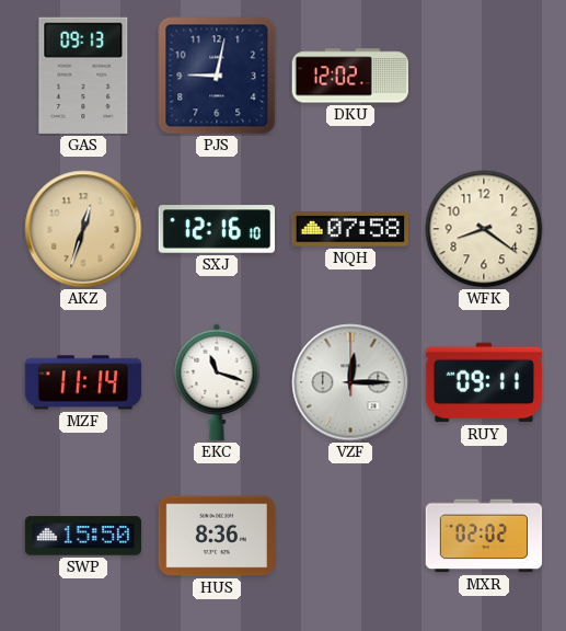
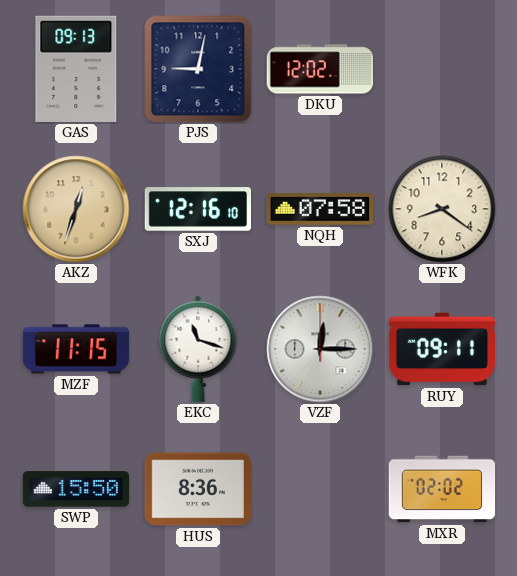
MZF: 11:14 -> 11:15 (76, 349)
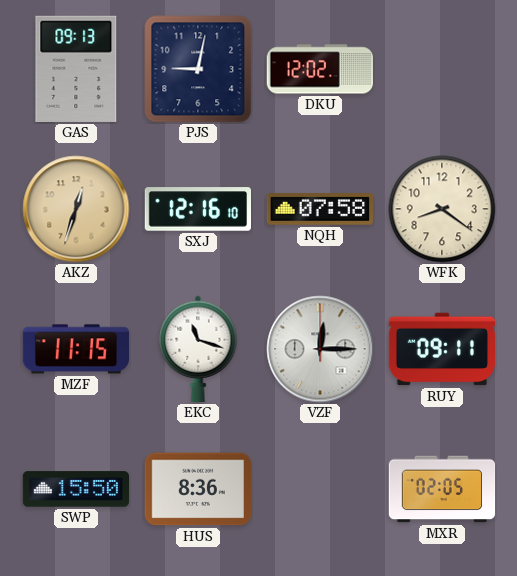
MXR: 02:02 -> 02:05 (442, 489)
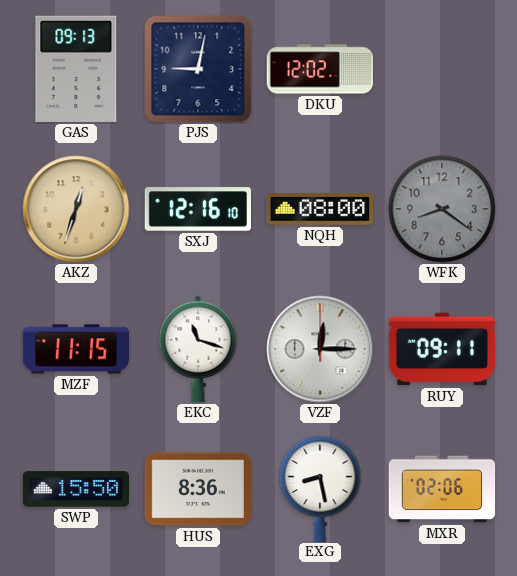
NQH: 07:58 -> 08:00 (319, 209)
WFK dial: cream -> grey (442, 209)
EXG: none -> 8:28 (320, 488)
MXR: 02:05 -> 02:06 (442, 489)
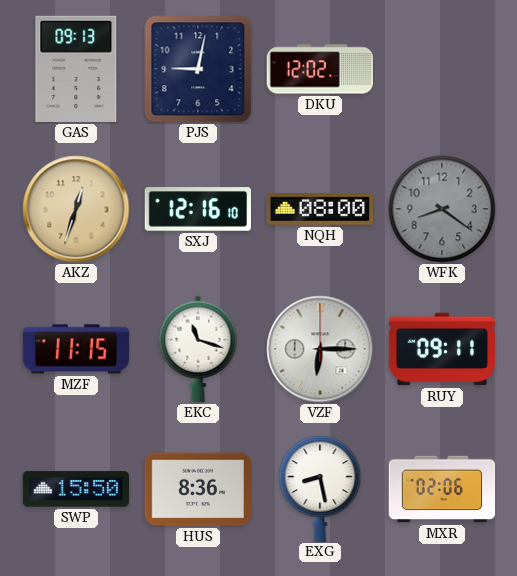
VZF: 12:15 -> 6:15 (320, 349)
